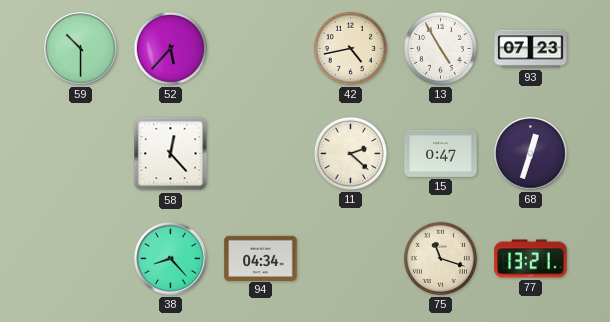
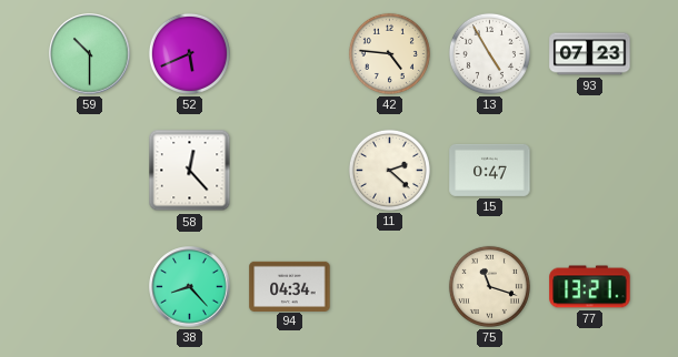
52: 5:37 -> 5:41 (189, 53)
42: 4:43 -> 4:46 (389, 53)
68: 12:33 -> none (531, 154)
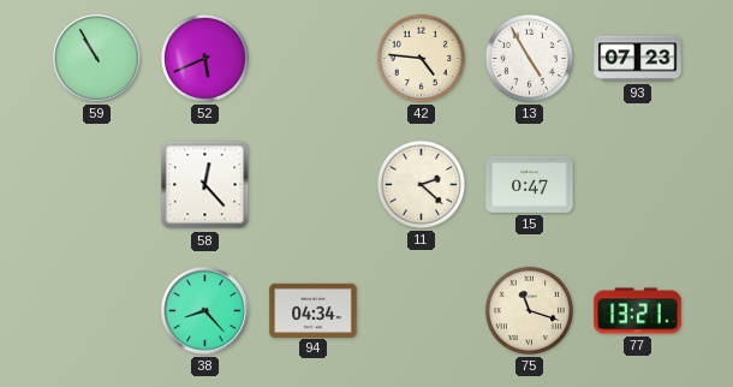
59: 10:30 -> 10:55 (97, 59)
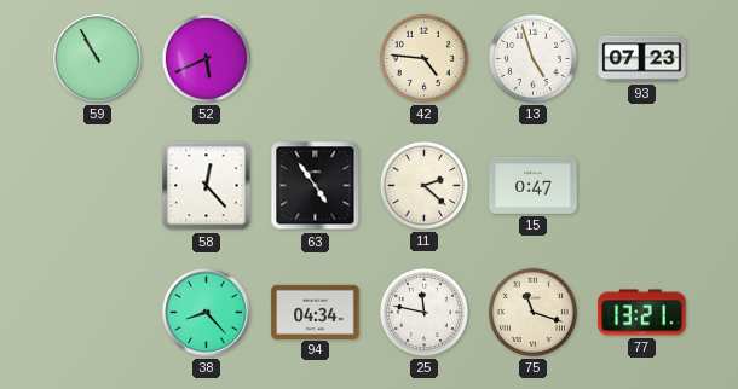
13: 4:55 -> 4:57 (532, 58)
63: none -> 4:54 (316, 186)
25: none -> 11:47 (423, 312)
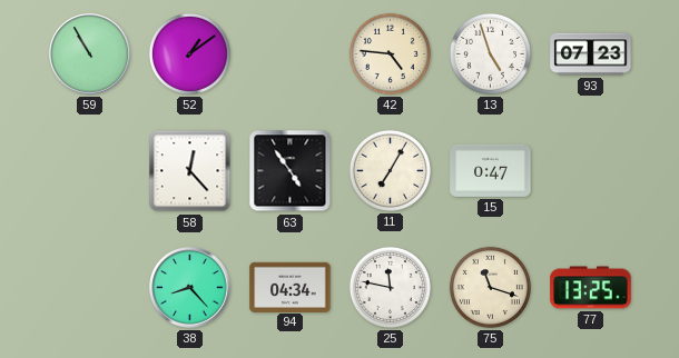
52: 5:41 -> 1:09 (189, 53)
11: 2:22 -> 7:05 (390, 170)
77: 13:21 -> 13:25 (591, 288)
